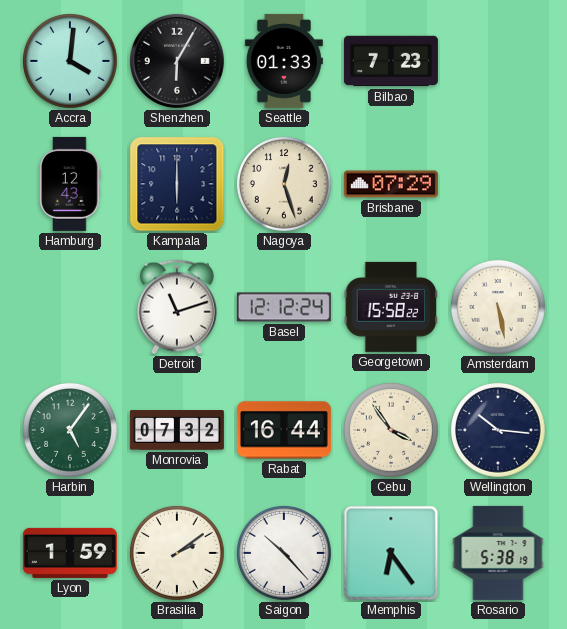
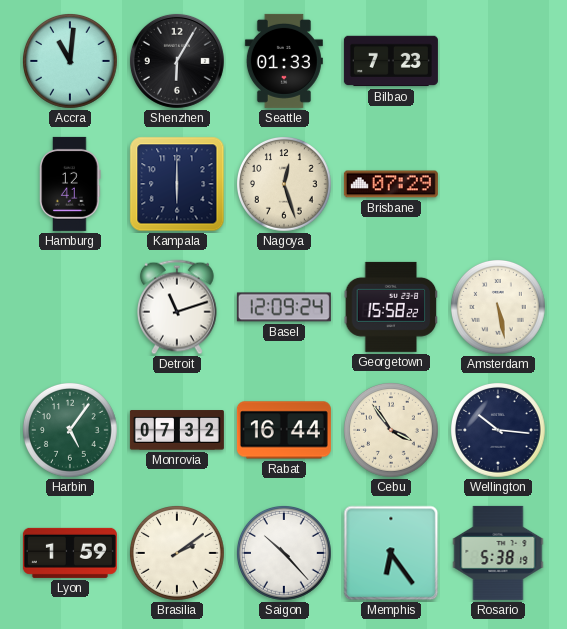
Accra: 4:01 -> 11:01 (71, 62)
Hamburg: 12:43 -> 12:41 (70, 184)
Basel: 12:12 -> 12:09 (284, 307)
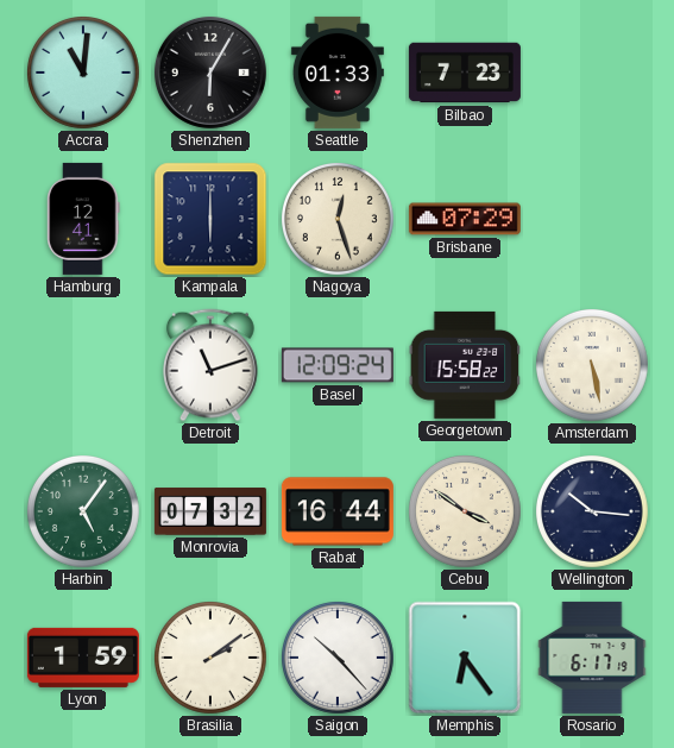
Cebu: 3:54 -> 3:51 (466, 513)
Rosario: 5:38 -> 6:17 (592, 658)
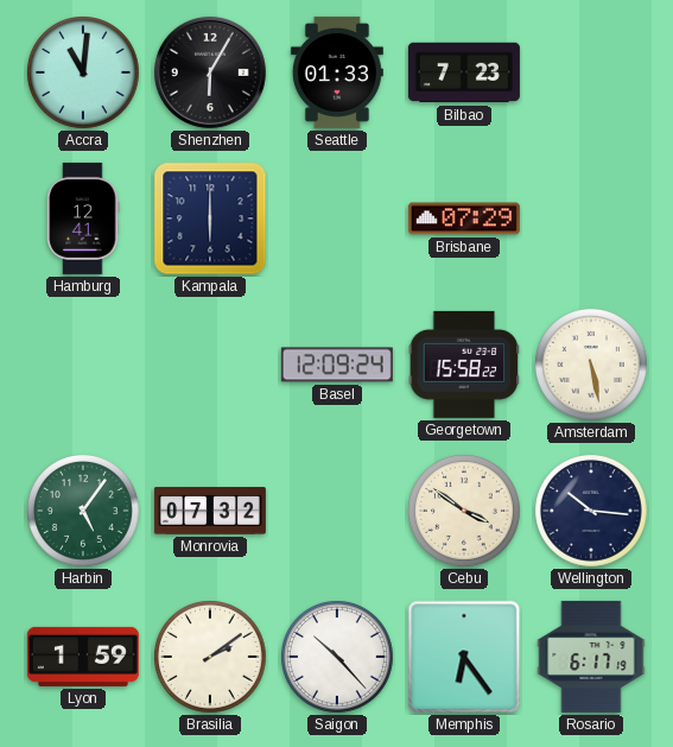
Nagoya: 12:27 -> none (339, 220)
Detroit: 11:12 -> none (212, 365)
Rabat: 16:44 -> none (338, 511)
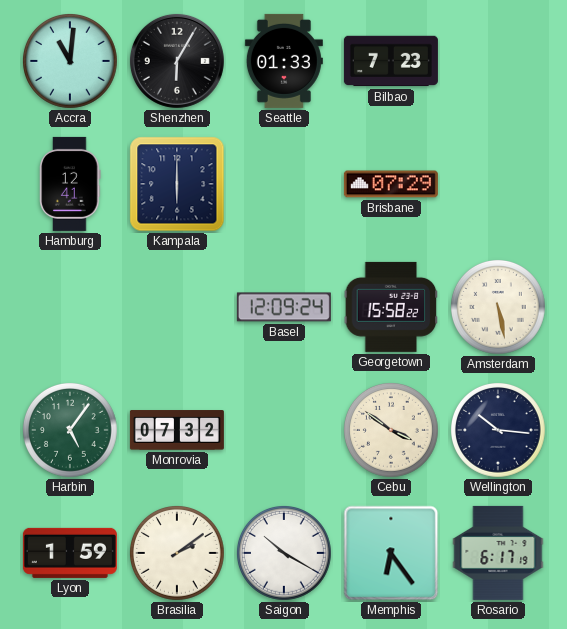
Saigon: 10:23 -> 10:20 (285, 554)
